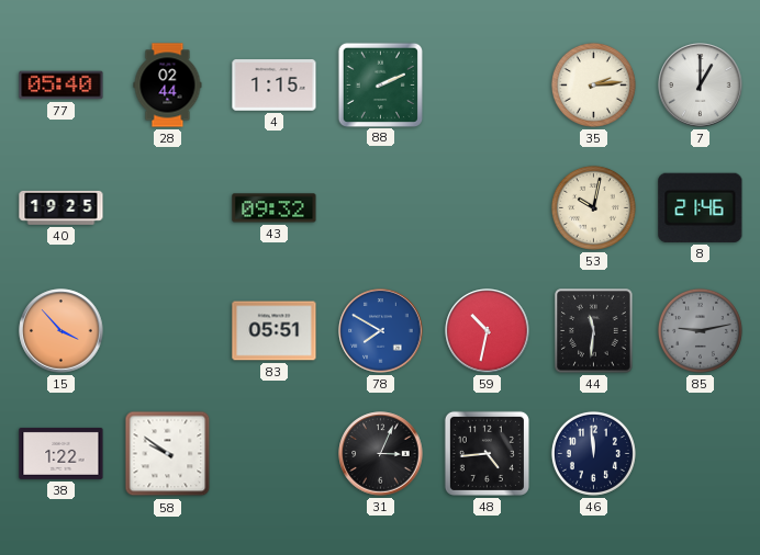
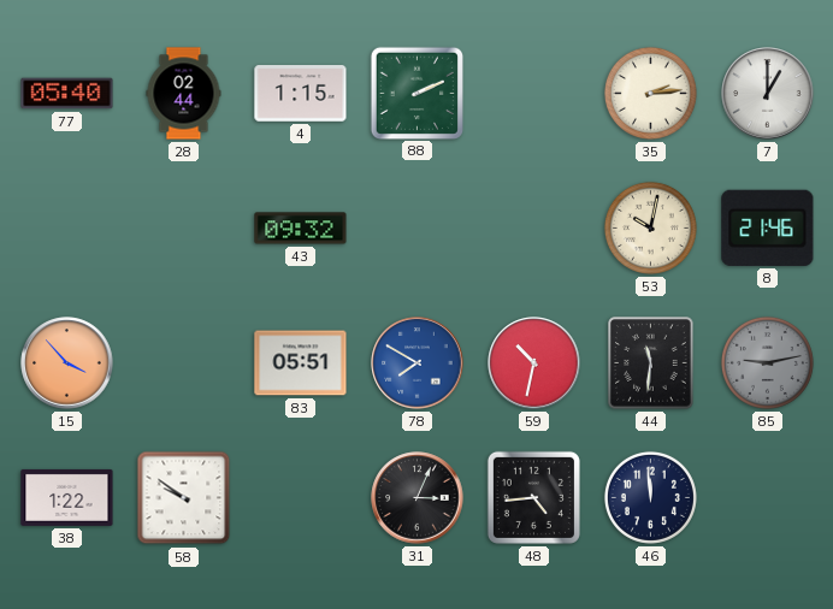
40: 19:25 -> none (62, 207)
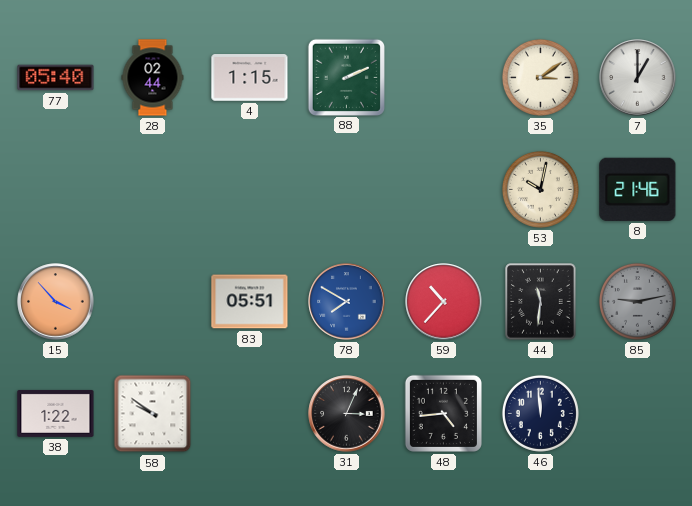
35: 2:14 -> 3:09 (540, 77)
43: 09:32 -> none (301, 229)
59: 10:32 -> 10:37 (444, 302)
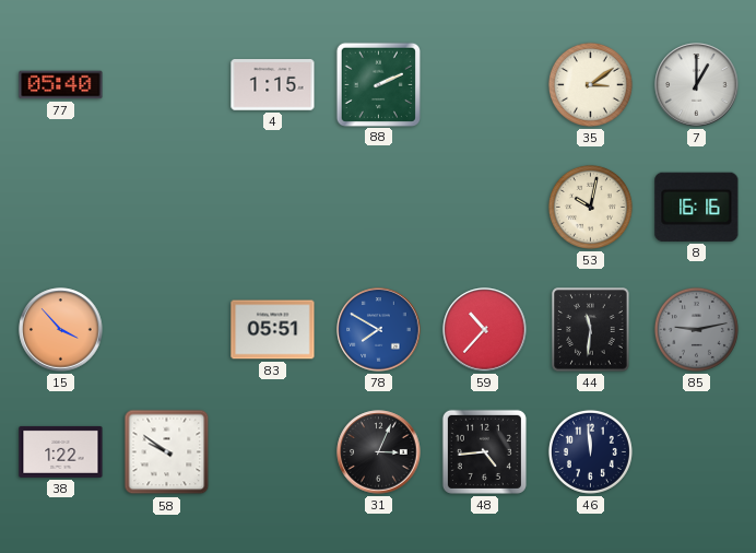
28: 02:44 -> none (153, 78)
8: 21:46 -> 16:16 (697, 207)
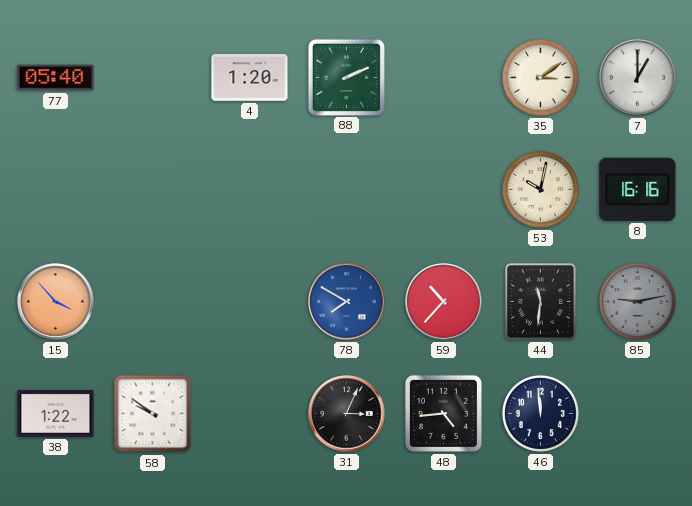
4: 1:15 -> 1:20 (250, 78)
83: 05:51 -> none (273, 330)
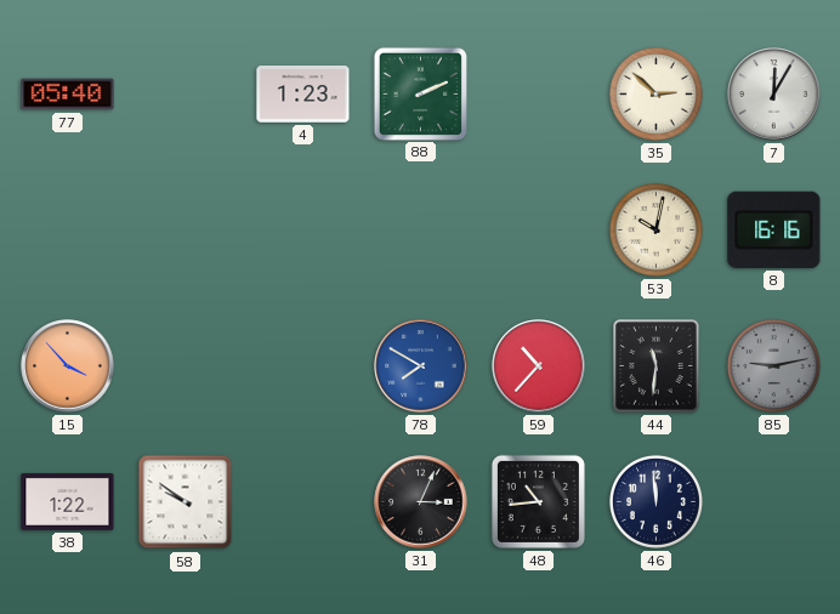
4: 1:20 -> 1:23 (303, 95)
35: 3:09 -> 2:52 (655, 93)
7: 1:00 -> 12:05 (774, 95)
48: 4:44 -> 10:44 (538, 501)
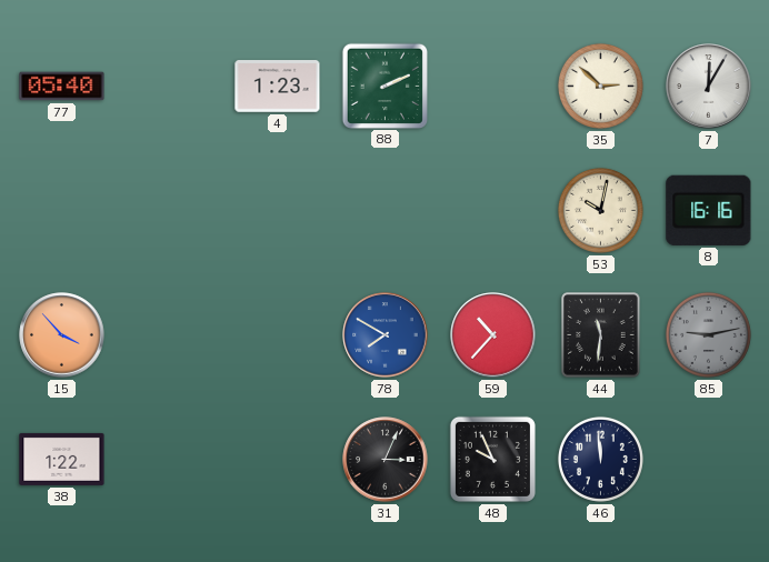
58: 9:51 -> none (186, 502)
48: 10:44 -> 9:56 (492, 459)
